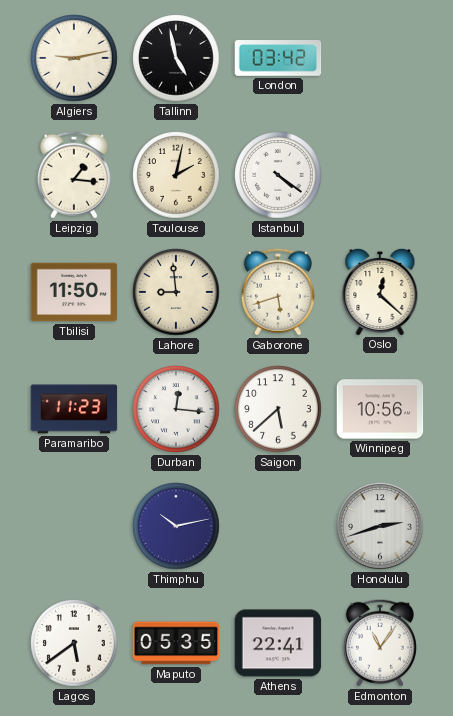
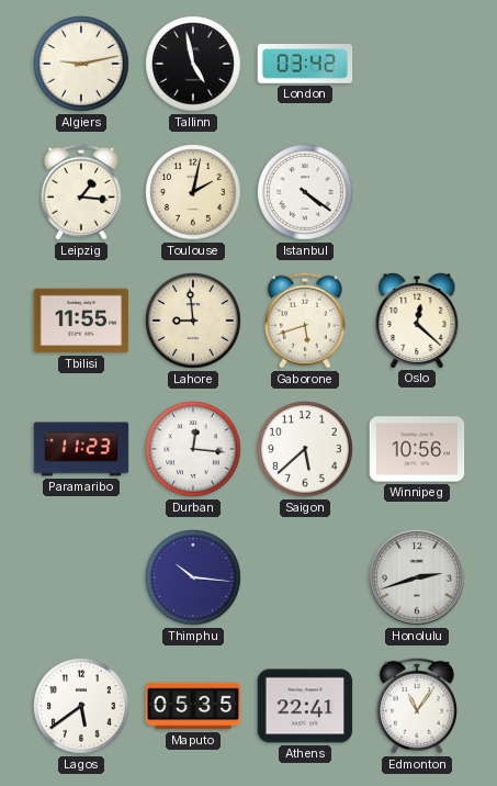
Tbilisi: 11:50 -> 11:55 (81, 321)
Thimphu: 10:13 -> 10:16 (193, 577)
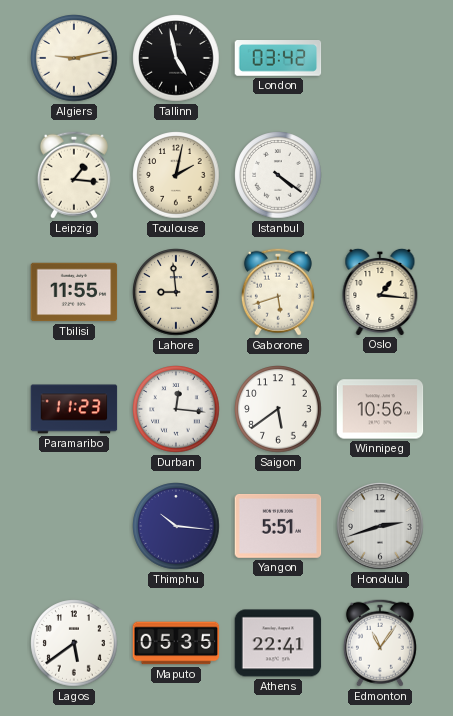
Oslo: 12:22 -> 1:16 (380, 291)
Saigon: 5:38 -> 5:39 (278, 409)
Yangon: none -> 5:51 (278, 526)
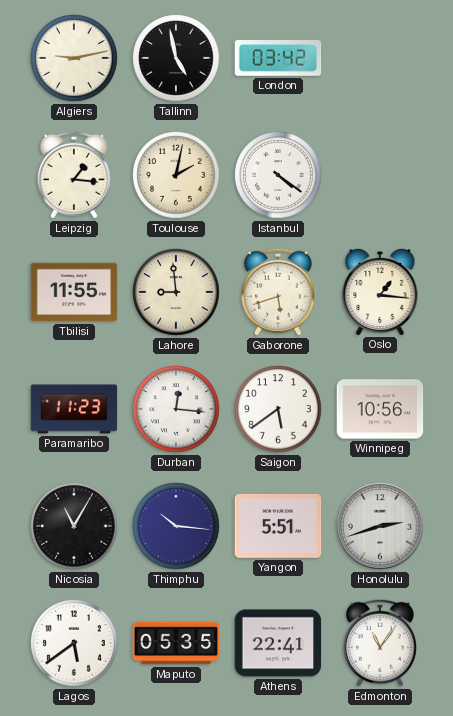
Nicosia: none -> 11:05 (74, 526)
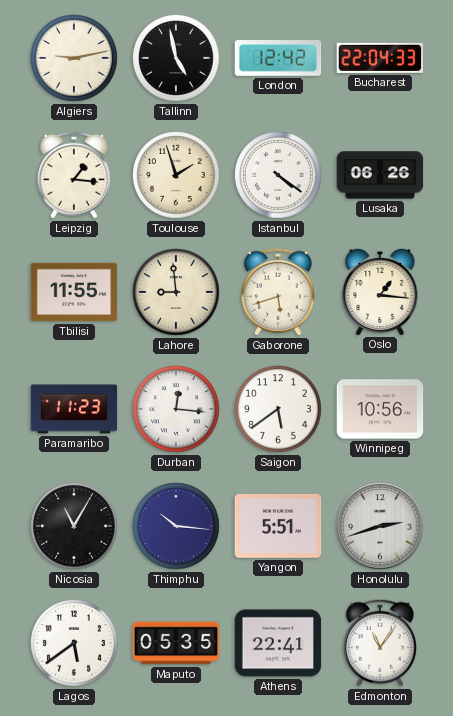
London: 03:42 -> 12:42 (278, 59)
Bucharest: none -> 22:04 (380, 58)
Toulouse: 2:02 -> 1:57 (176, 175)
Lusaka: none -> 06:26 (380, 175)
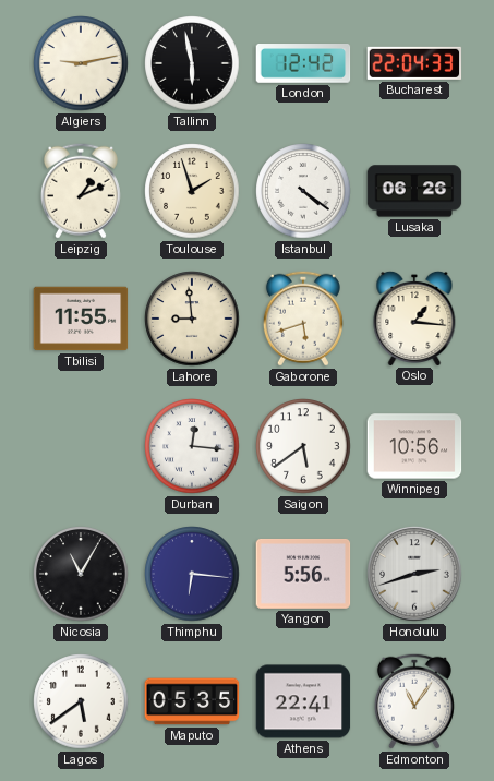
Tallinn: 4:58 -> 5:58 (192, 63)
Leipzig: 1:16 -> 1:11 (81, 191)
Paramaribo: 11:23 -> none (74, 409)
Thimphu: 10:16 -> 6:16 (192, 574)
Yangon: 5:51 -> 5:56 (303, 574)
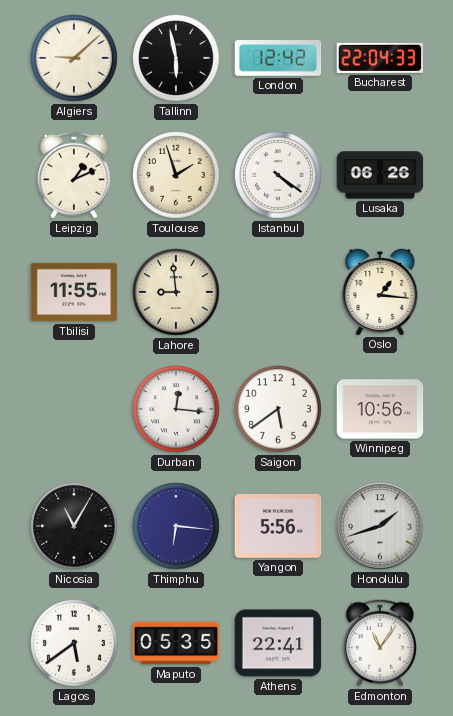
Algiers: 9:13 -> 9:08 (74, 58)
Gaborone: 5:42 -> none (303, 319)
Honolulu: 2:42 -> 1:42 (380, 526)
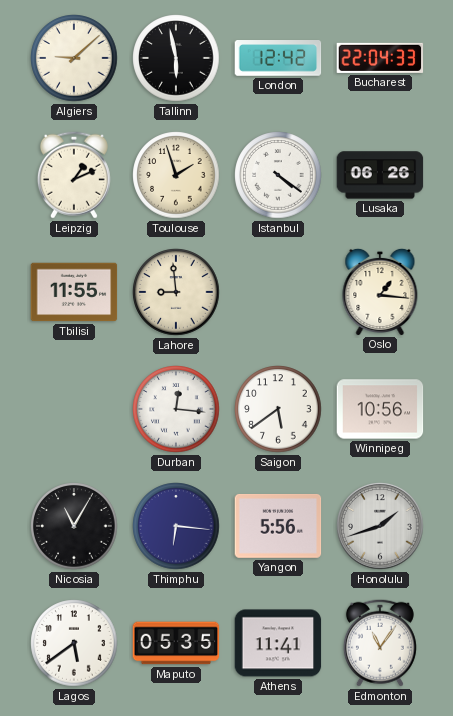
Athens: 22:41 -> 11:41 (278, 643)
